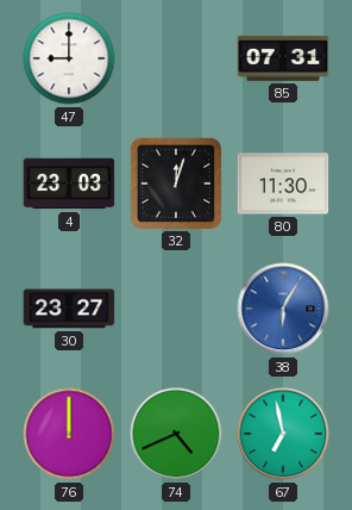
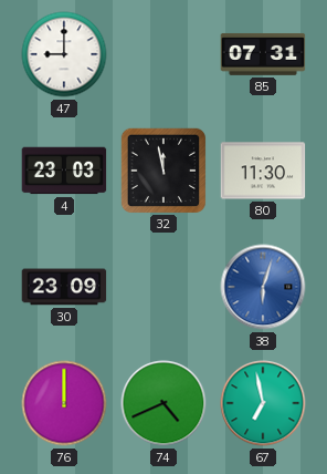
32: 12:03 -> 11:58 (162, 169)
30: 23:27 -> 23:09 (64, 287)
38: 6:05 -> 6:03 (263, 287)
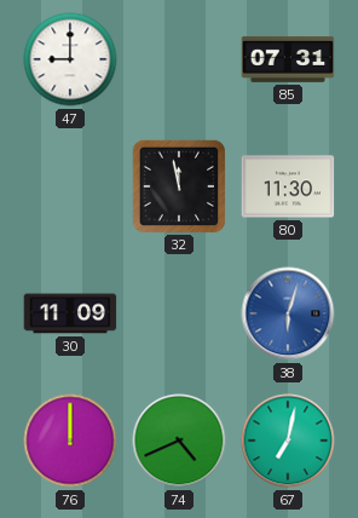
4: 23:03 -> none (64, 171)
30: 23:09 -> 11:09 (70, 313)
67: 6:58 -> 7:02 (288, 441)
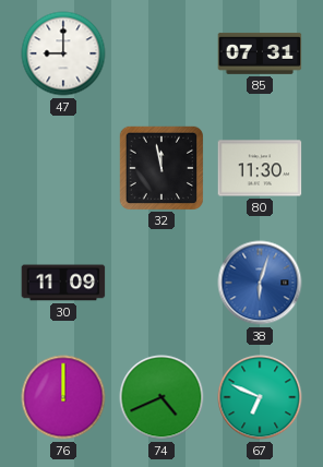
67: 7:02 -> 6:49 (260, 397)
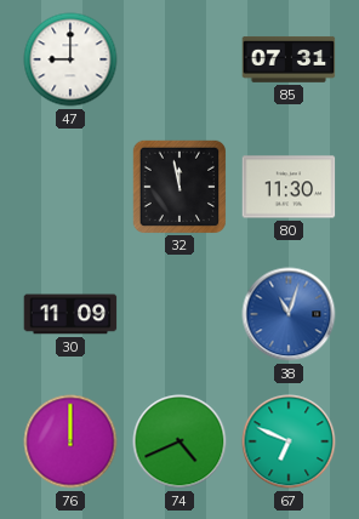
38: 6:03 -> 11:03 (289, 314)
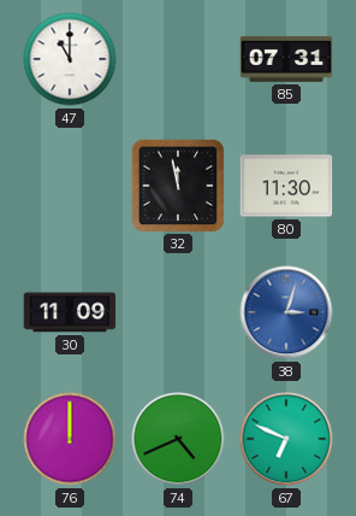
47: 9:00 -> 11:00 (70, 59)
38: 11:03 -> 3:03 (286, 312)
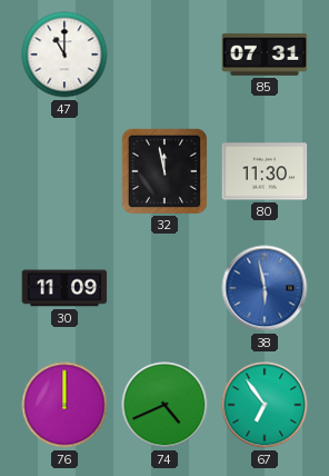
38: 3:03 -> 5:58 (265, 288)
67: 6:49 -> 6:54 (265, 405)
